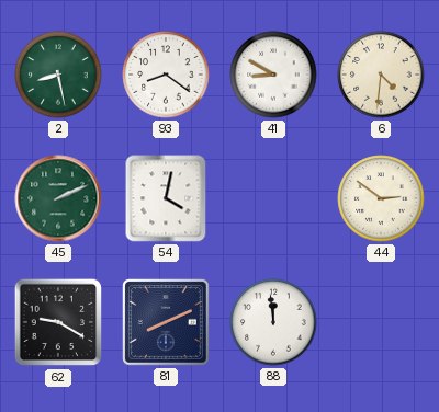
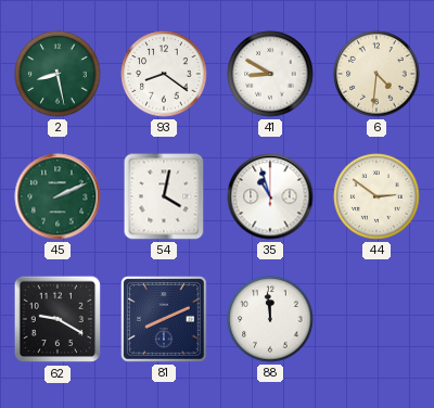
35: none -> 10:57 (270, 196)
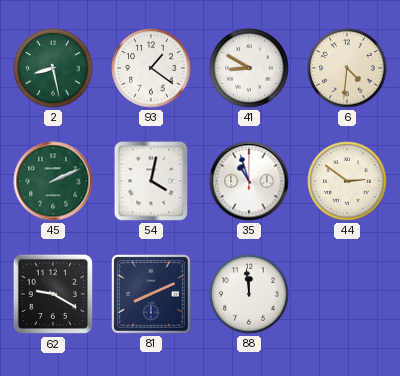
93: 8:21 -> 1:21 (151, 68)
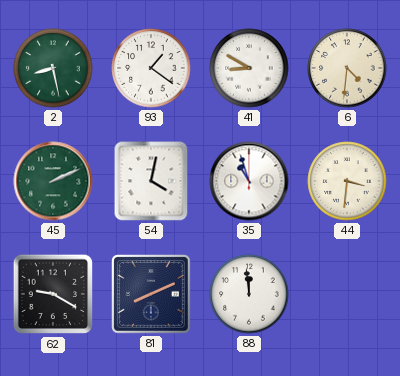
44: 2:51 -> 3:31 (347, 181)
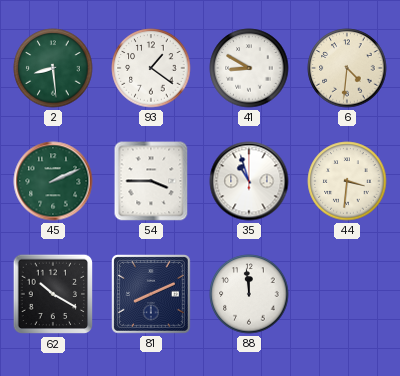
2: 8:28 -> 8:29 (53, 68)
54: 4:02 -> 3:45 (151, 181)
62: 9:20 -> 10:20 (53, 294)
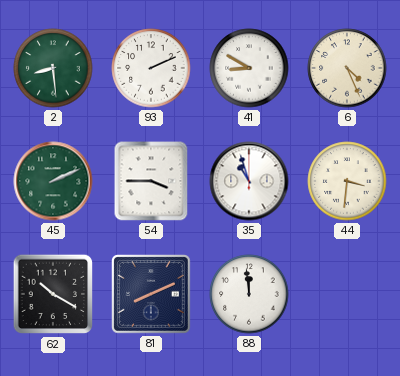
93: 1:21 -> 2:11 (151, 68)
6: 4:31 -> 4:26 (347, 68)
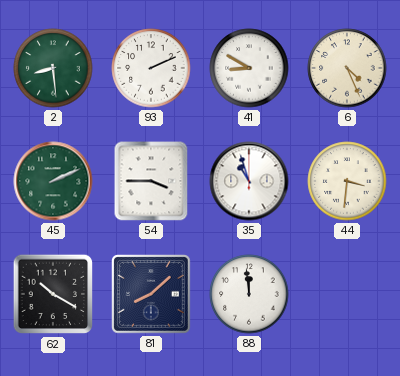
81: 8:11 -> 8:08 (151, 294)
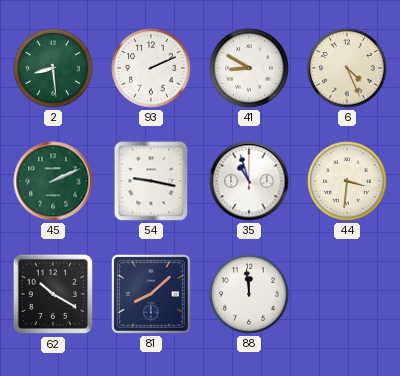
54: 3:45 -> 9:17 (151, 181)
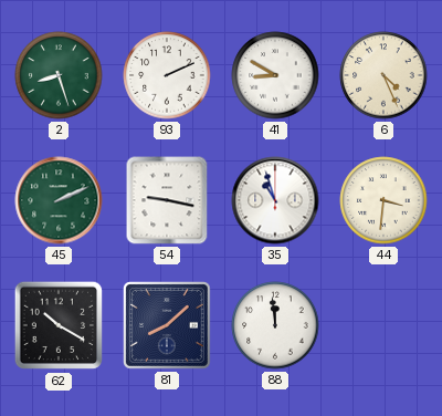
2: 8:29 -> 8:27 (59, 75)
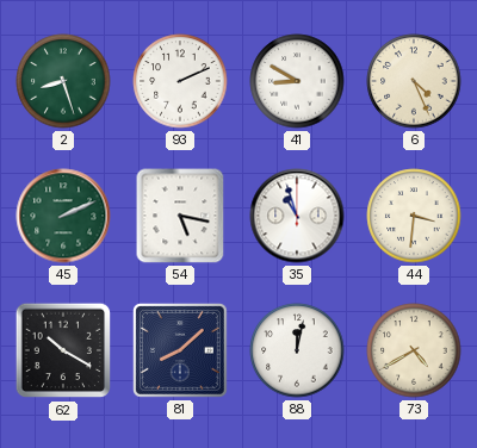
54: 9:17 -> 5:17 (180, 216)
88: 11:59 -> 12:02 (297, 350)
73: none -> 4:40 (414, 350)
